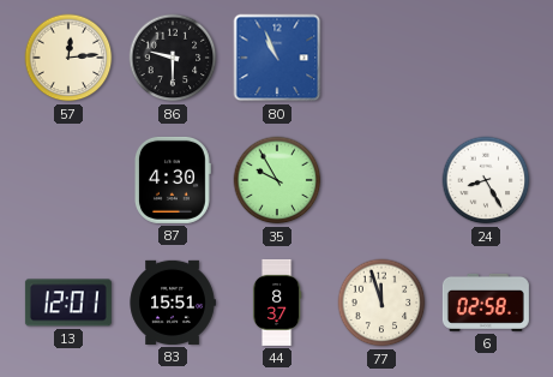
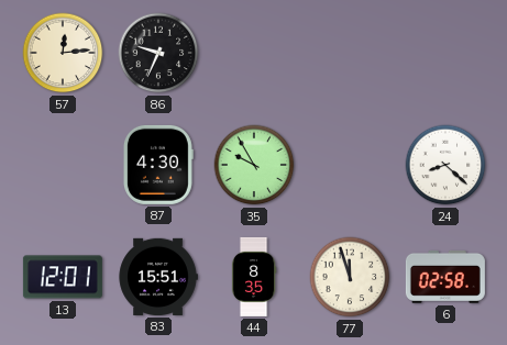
86: 9:30 -> 9:34 (158, 53)
80: 10:56 -> none (277, 58)
24: 8:25 -> 8:22 (445, 165)
44: 8:37 -> 8:35 (254, 277)
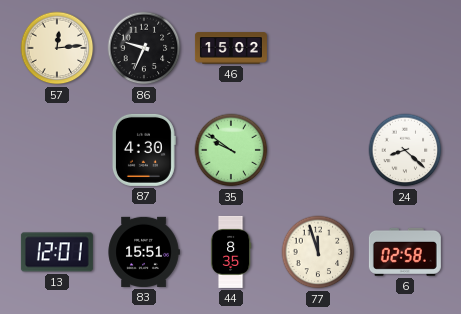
46: none -> 15:02 (231, 48)
35: 9:55 -> 9:51 (231, 150)
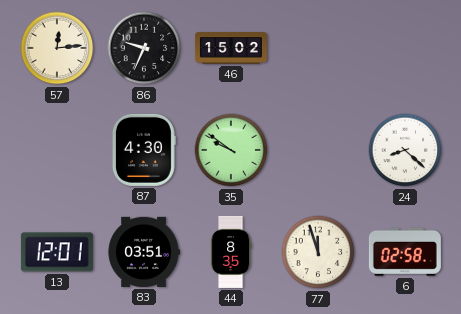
83: 15:51 -> 03:51 (144, 252)
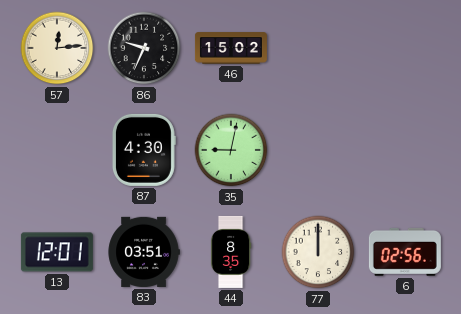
35: 9:51 -> 9:02 (231, 150)
24: 8:22 -> none (405, 150)
77: 11:57 -> 12:00 (318, 252)
6: 02:58 -> 02:56 (405, 252)
